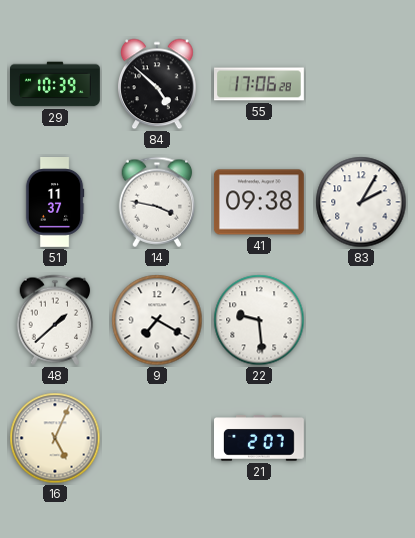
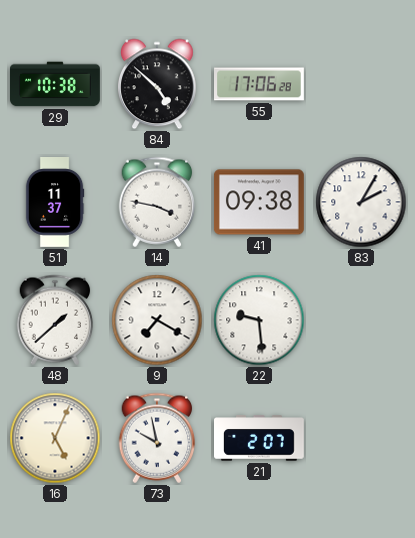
29: 10:39 -> 10:38 (56, 84)
73: none -> 9:58 (157, 438)
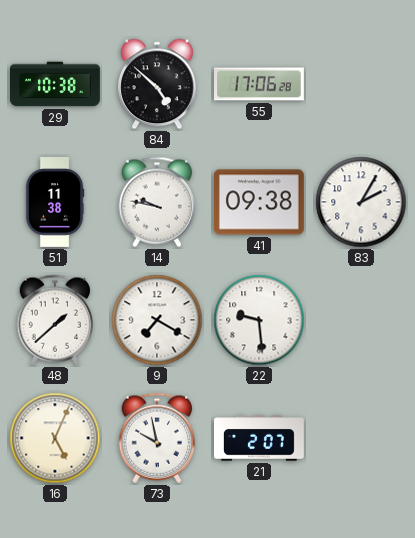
51: 11:37 -> 11:38 (55, 203)
14: 3:47 -> 9:47 (157, 202)
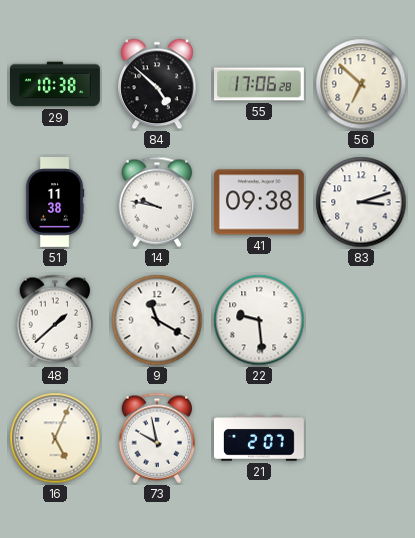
56: none -> 6:52 (361, 84)
83: 2:05 -> 3:12 (361, 202)
9: 7:20 -> 11:20 (157, 320)
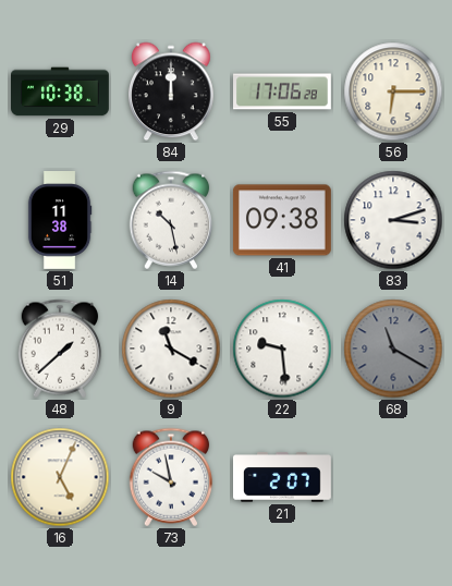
84: 4:52 -> 12:00 (172, 91)
56: 6:52 -> 6:15 (393, 91)
14: 9:47 -> 10:28 (171, 220)
68: none -> 11:20 (393, 349)
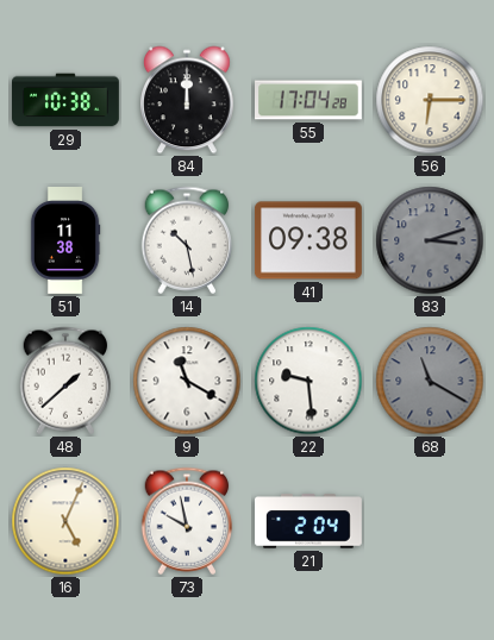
55: 17:06 -> 17:04 (309, 100)
83 dial: white -> grey (430, 240)
21: 2:07 -> 2:04 (309, 521)
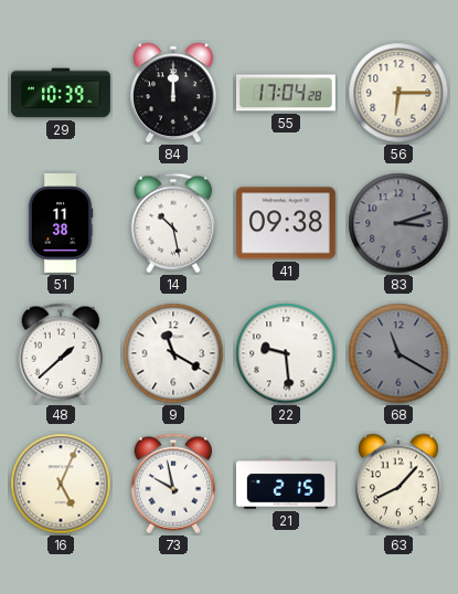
29: 10:38 -> 10:39 (62, 93)
21: 2:04 -> 2:15 (287, 484)
63: none -> 8:07 (400, 484)
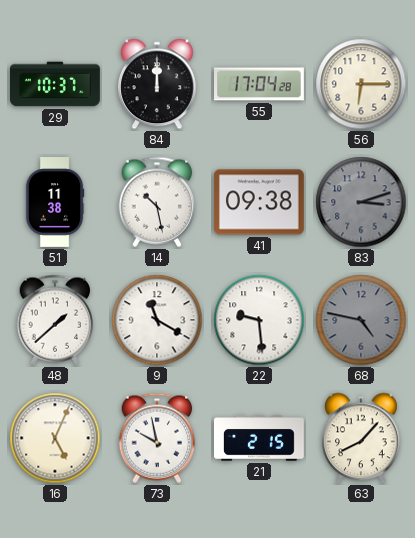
29: 10:39 -> 10:37 (56, 84)
68: 11:20 -> 4:47 (361, 320)
